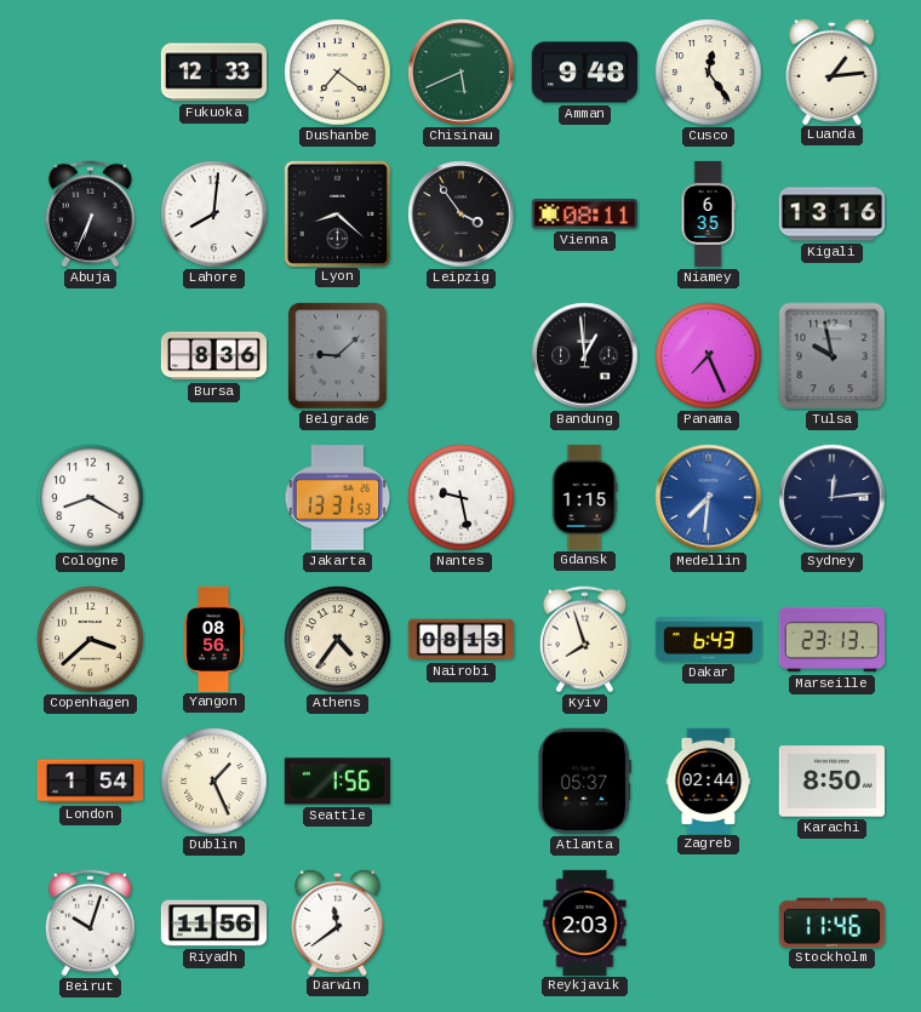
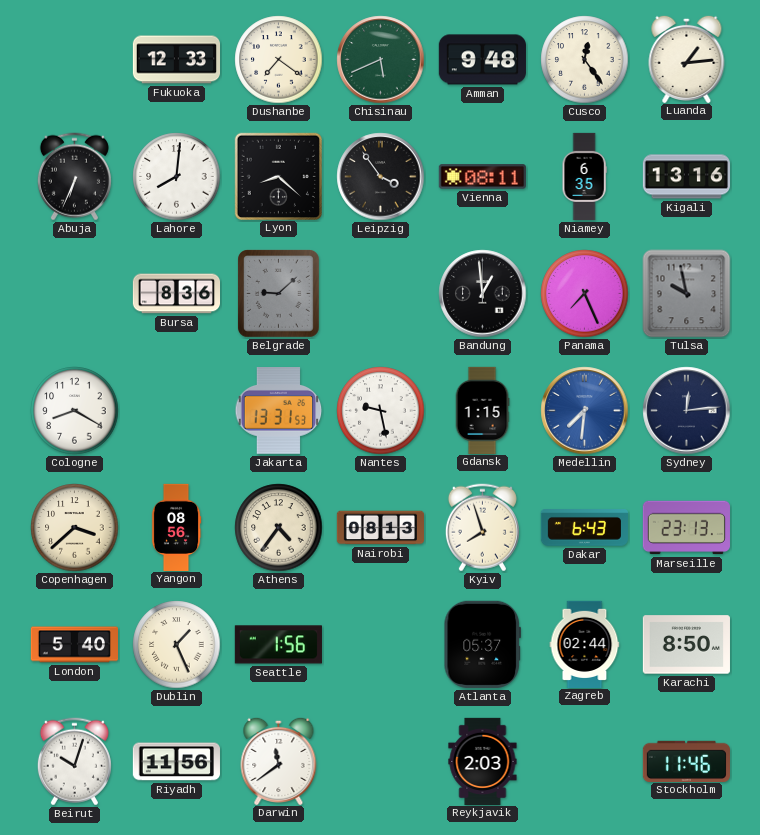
London: 1:54 -> 5:40 (74, 645)
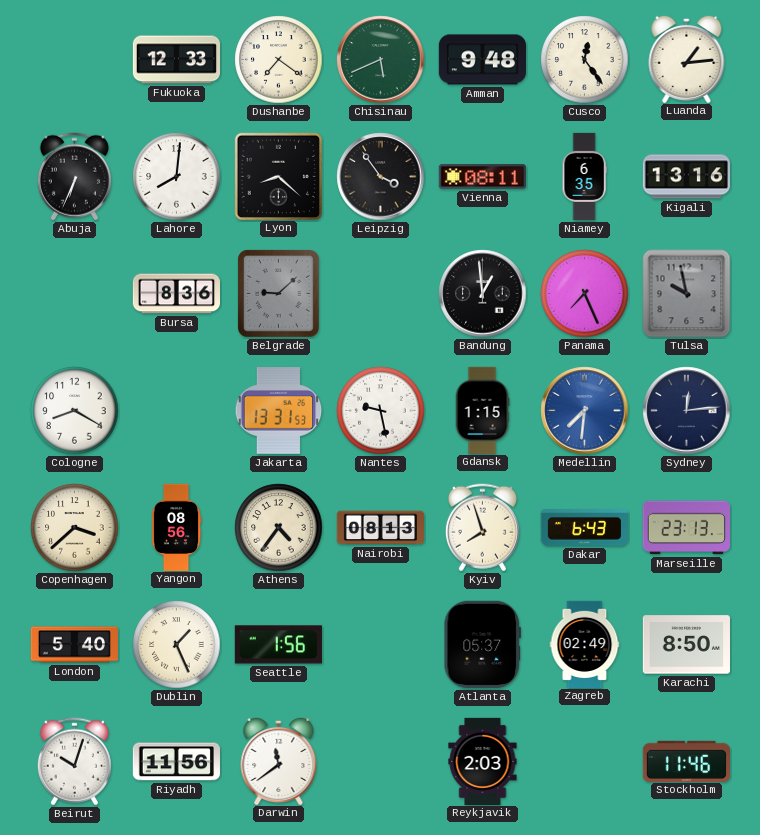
Zagreb: 02:44 -> 02:49 (585, 644)
